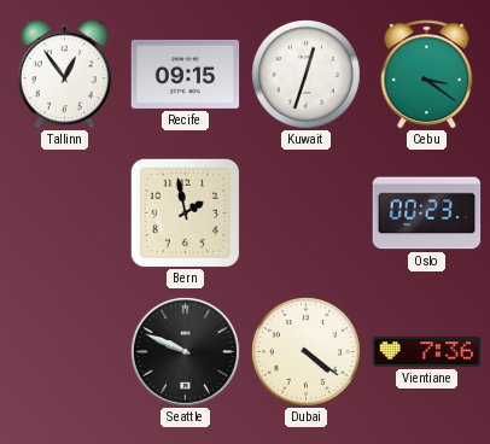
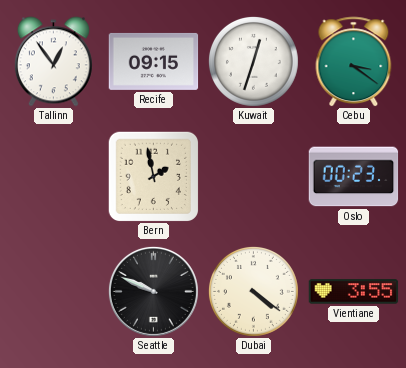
Vientiane: 7:36 -> 3:55 (354, 292)
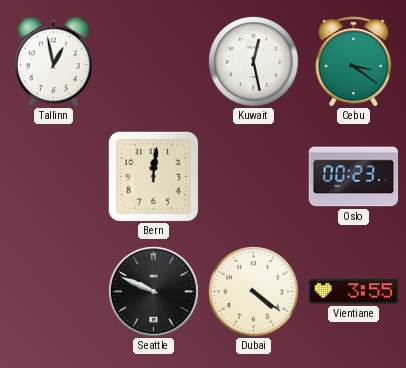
Tallinn: 12:54 -> 12:58 (53, 62)
Recife: 09:15 -> none (154, 61)
Kuwait: 12:33 -> 12:28 (253, 61)
Bern: 1:58 -> 12:01 (153, 176)
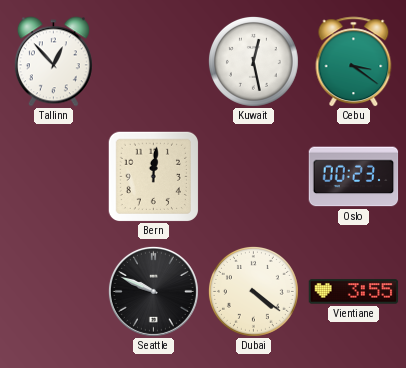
Tallinn: 12:58 -> 12:53 (53, 62)
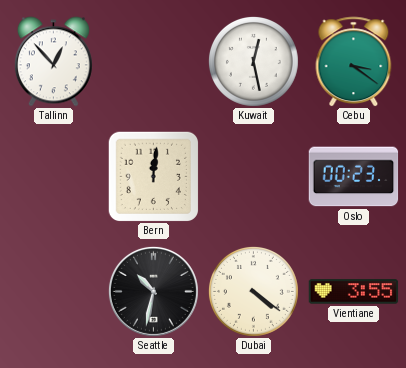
Seattle: 9:49 -> 10:32 (153, 291)
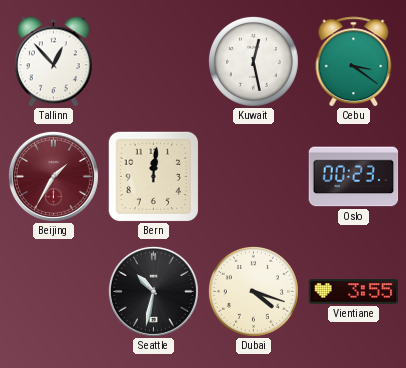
Beijing: none -> 1:35 (53, 176)
Dubai: 4:21 -> 4:18 (253, 291)
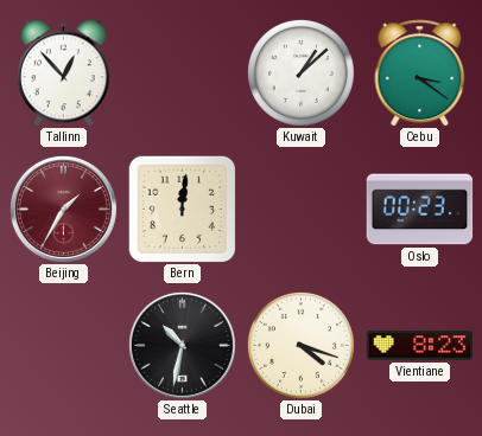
Kuwait: 12:28 -> 1:08 (300, 72)
Vientiane: 3:55 -> 8:23 (420, 346)
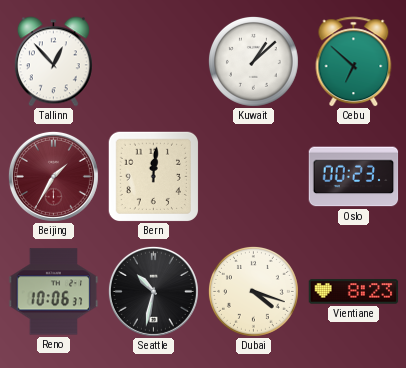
Cebu: 3:21 -> 6:52 (354, 62)
Reno: none -> 10:06 (54, 292)
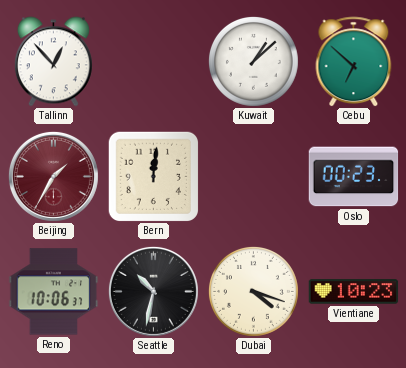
Vientiane: 8:23 -> 10:23 (354, 292)
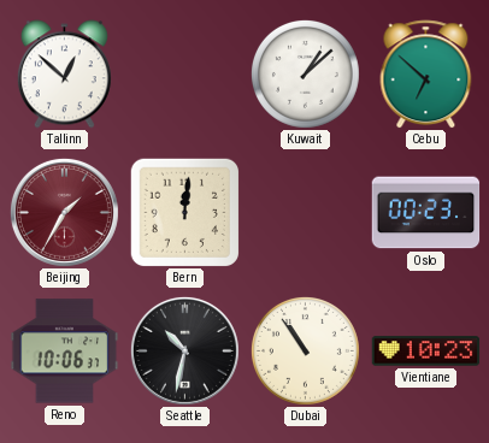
Tallinn: 12:53 -> 12:52 (64, 75)
Dubai: 4:18 -> 10:54 (305, 350)
